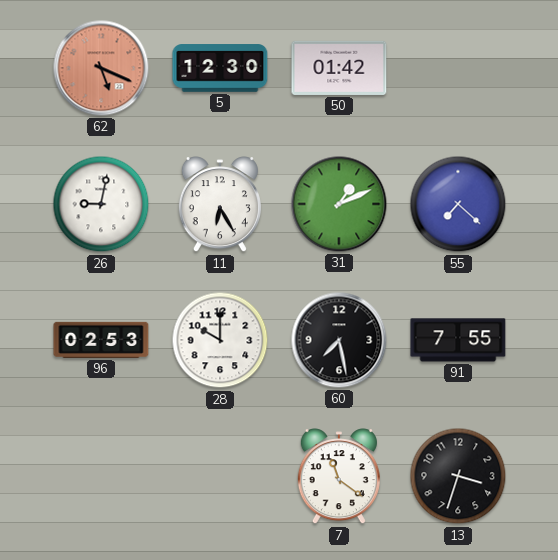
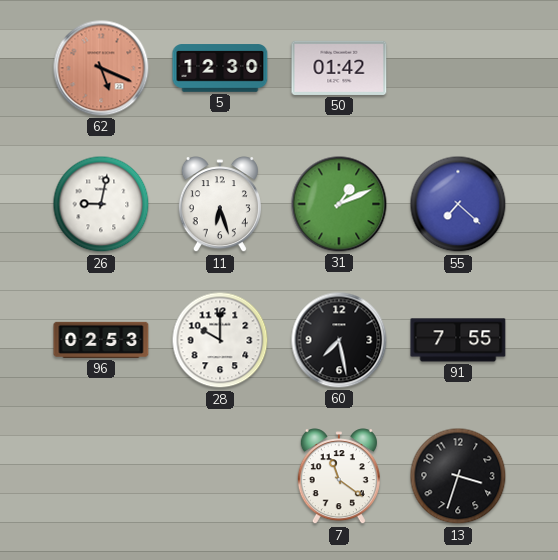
11: 6:25 -> 6:27 (220, 205)
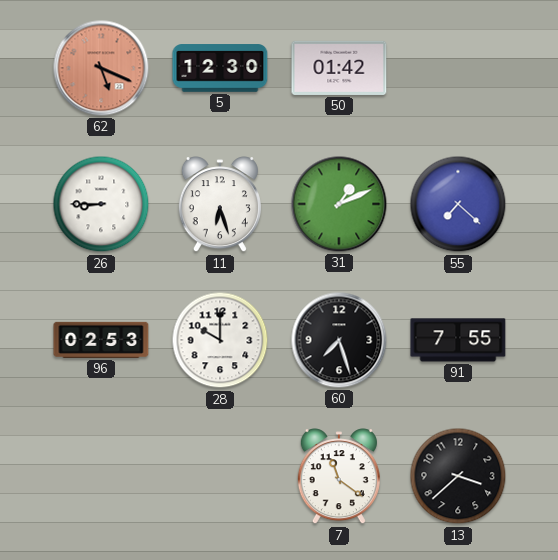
26: 9:02 -> 8:45 (101, 204)
60: 7:28 -> 7:27 (339, 340)
13: 3:33 -> 3:38 (458, 476)
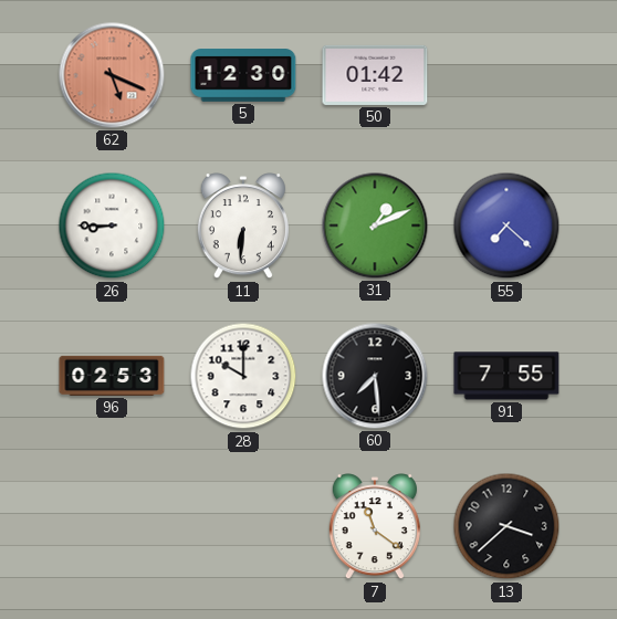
11: 6:27 -> 6:31 (243, 227)
60: 7:27 -> 7:29 (375, 376)
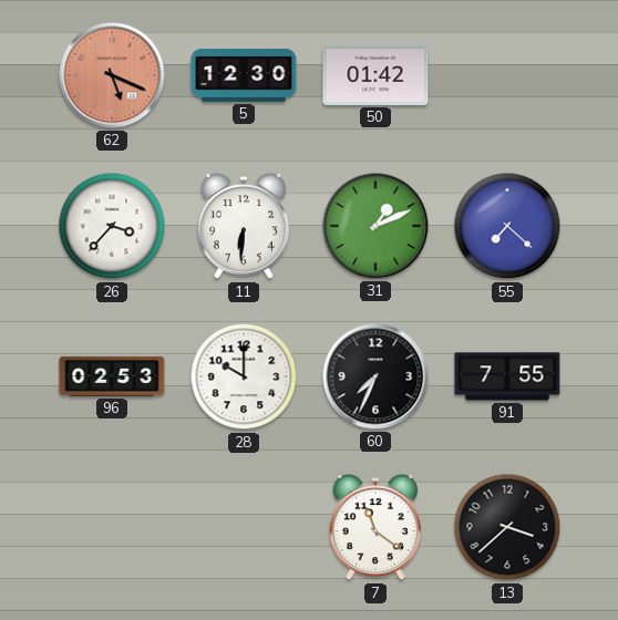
26: 8:45 -> 3:37 (112, 226)
60: 7:29 -> 7:34 (375, 376)
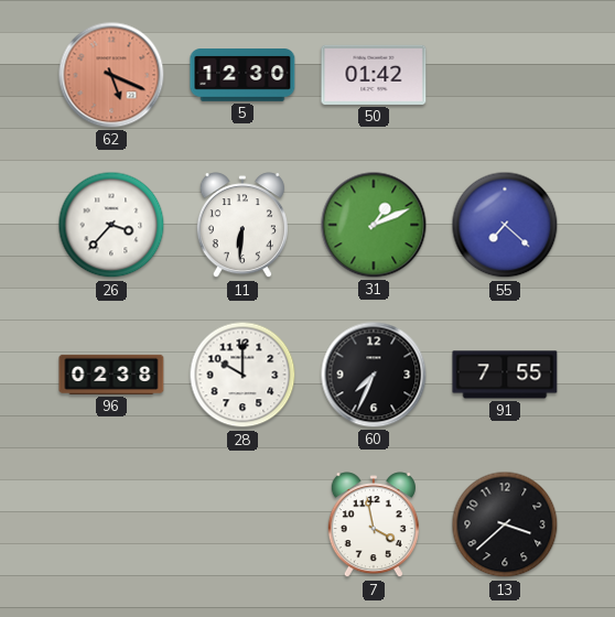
96: 02:53 -> 02:38 (111, 375)
7: 11:21 -> 3:58 (374, 526)
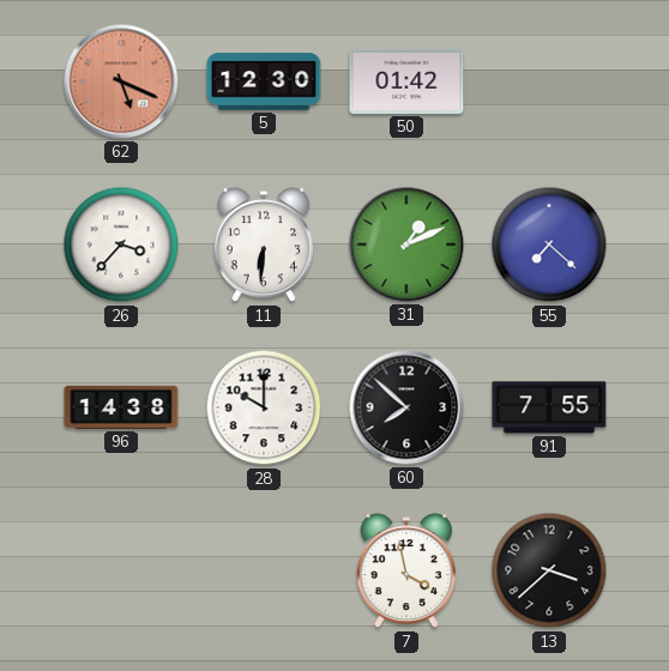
96: 02:38 -> 14:38 (121, 407)
60: 7:34 -> 7:52 (406, 407)
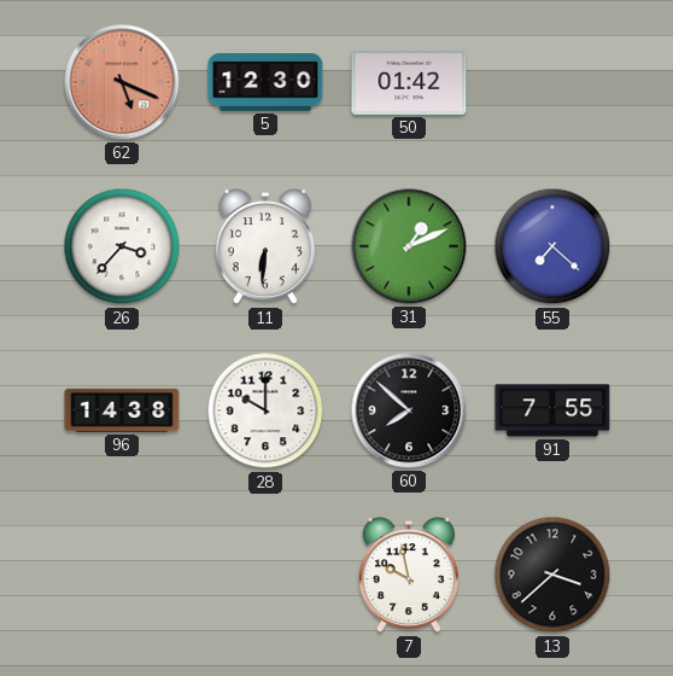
7: 3:58 -> 9:58 (409, 576)
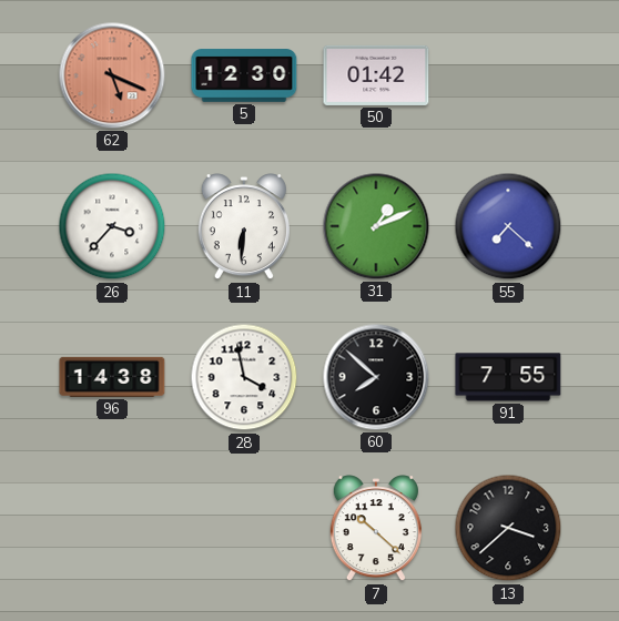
28: 10:00 -> 3:58 (244, 377)
7: 9:58 -> 10:22 (376, 529)
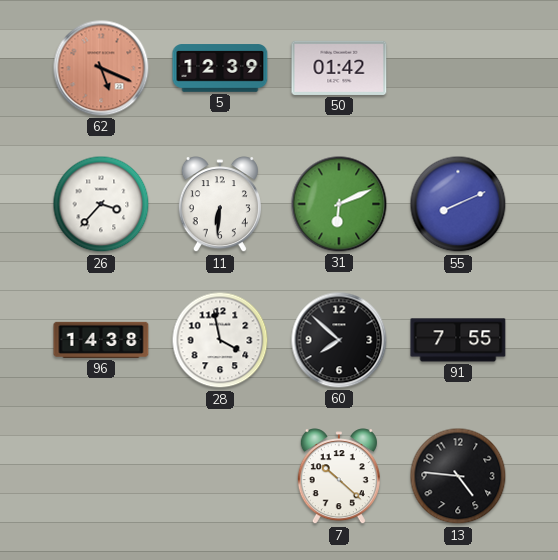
5: 12:30 -> 12:39 (220, 68)
31: 1:11 -> 6:11 (339, 204)
55: 7:22 -> 8:11 (458, 204)
13: 3:38 -> 4:46 (458, 476)
